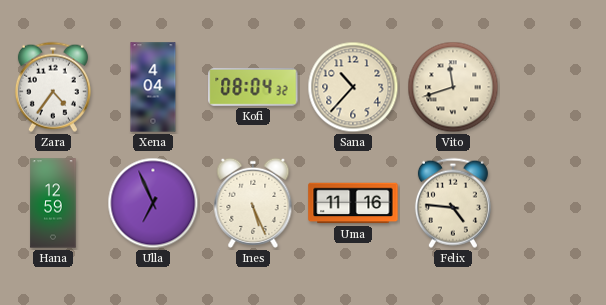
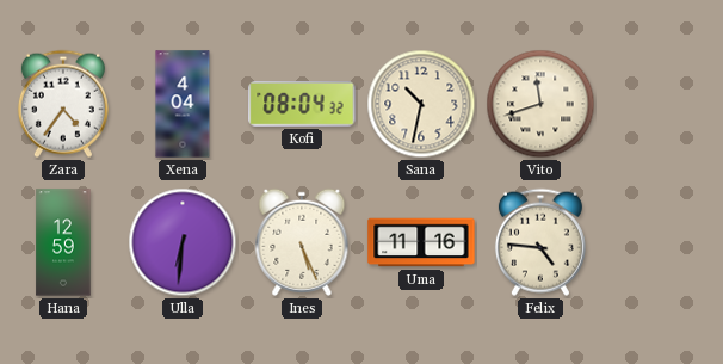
Sana: 10:37 -> 10:32 (421, 104)
Ulla: 6:56 -> 6:31 (183, 242)
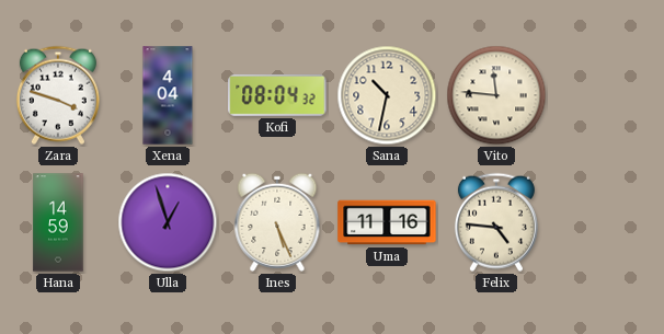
Zara: 4:36 -> 3:48 (58, 95)
Vito: 11:42 -> 11:46 (496, 95)
Hana: 12:59 -> 14:59 (58, 222)
Ulla: 6:31 -> 12:57 (168, 222)
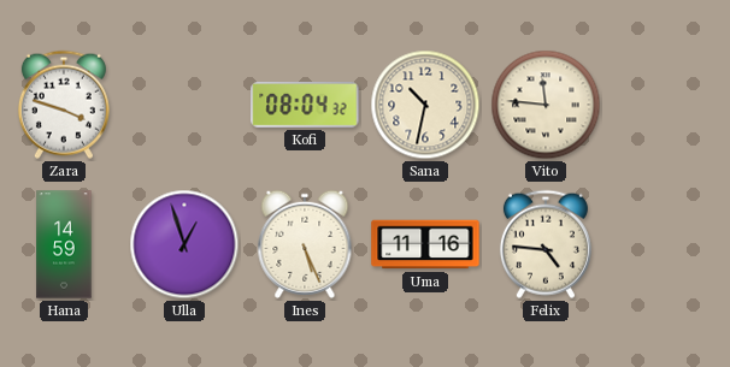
Xena: 4:04 -> none (168, 95)
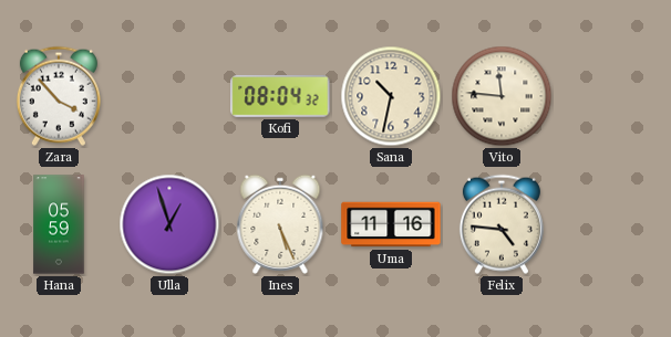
Zara: 3:48 -> 3:53 (59, 96)
Hana: 14:59 -> 05:59 (59, 224)
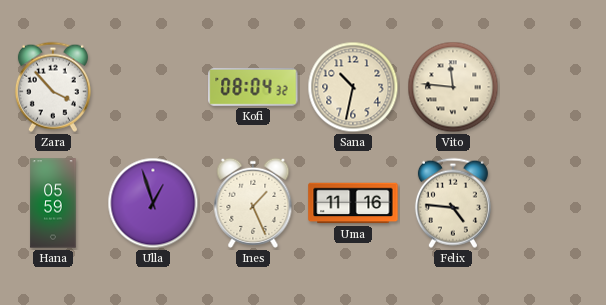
Ines: 5:26 -> 1:26 (253, 203)
